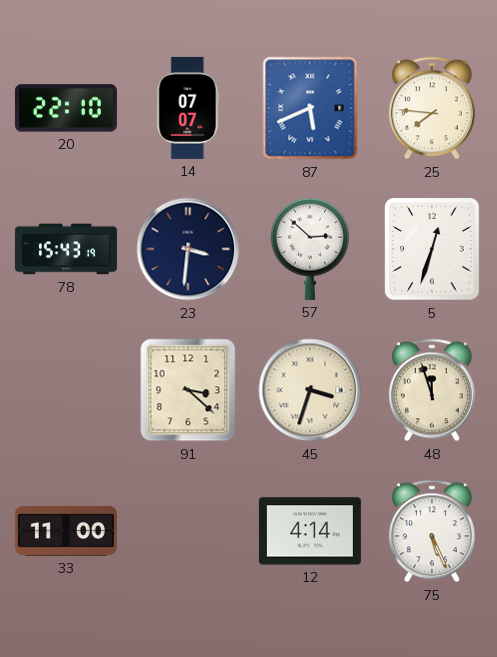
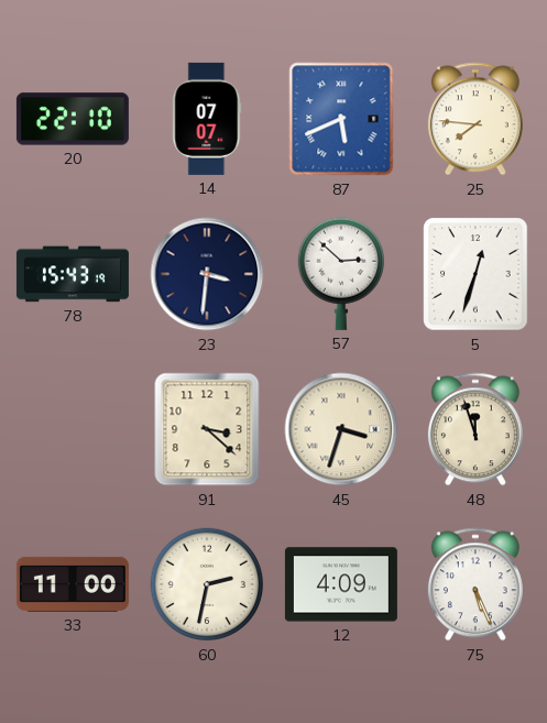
60: none -> 2:32 (207, 584)
12: 4:14 -> 4:09 (341, 584)
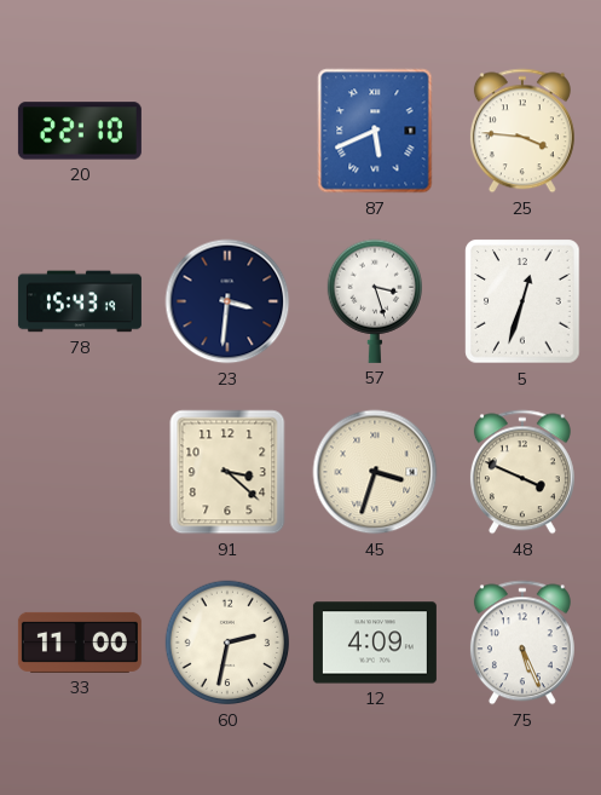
14: 07:07 -> none (207, 119)
25: 7:46 -> 3:46 (522, 131)
57: 2:52 -> 3:27 (374, 301)
48: 11:57 -> 3:49 (522, 472)
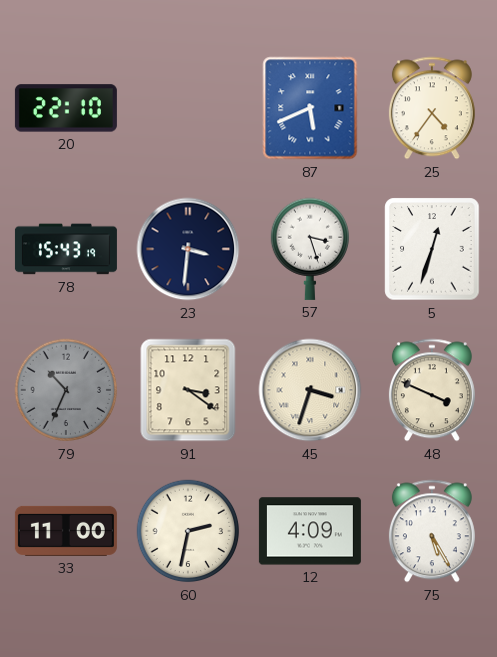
25: 3:46 -> 4:36 (432, 108)
79: none -> 10:34 (66, 390)
91: 3:22 -> 3:21 (188, 390)
75: 5:26 -> 5:25 (432, 531)
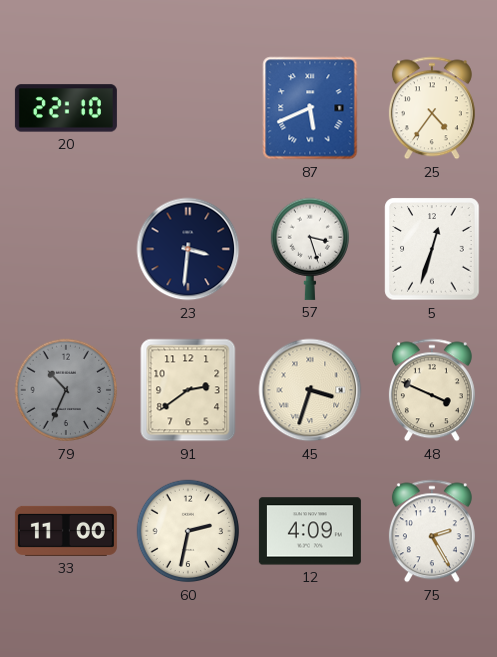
78: 15:43 -> none (66, 249)
91: 3:21 -> 2:39 (188, 390)
75: 5:25 -> 2:25 (432, 531)
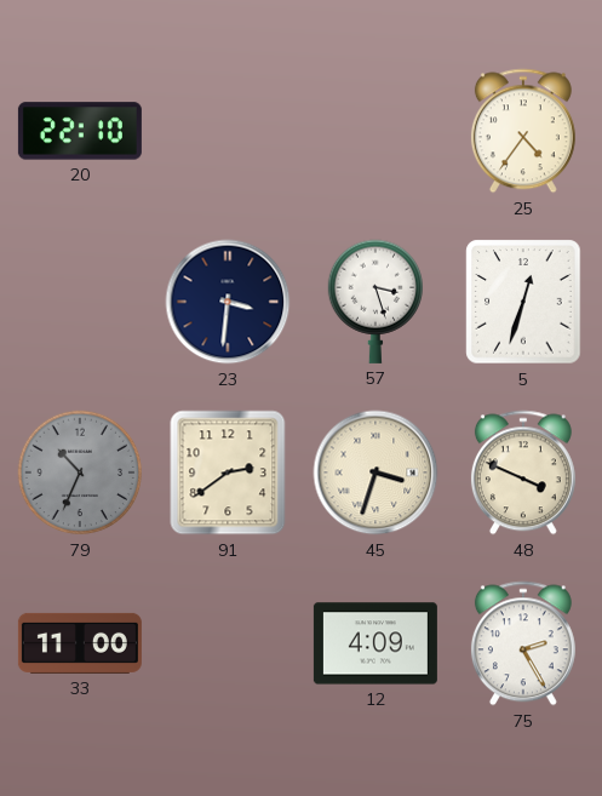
87: 5:41 -> none (310, 108)
60: 2:32 -> none (188, 531)
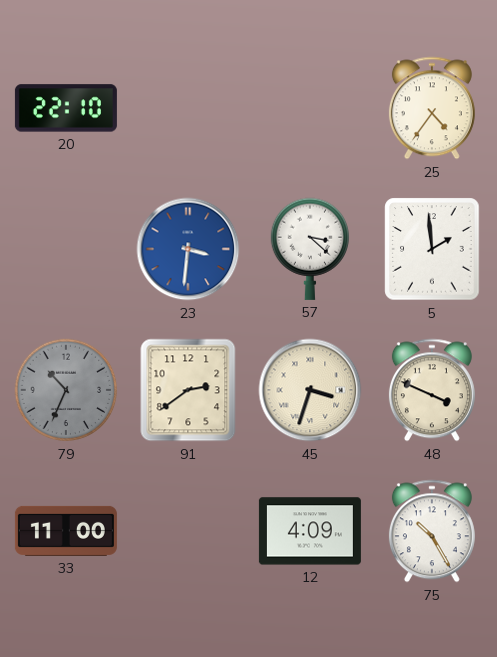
23 dial: navy -> blue (188, 249)
57: 3:27 -> 3:22 (309, 249)
5: 12:33 -> 1:59 (432, 249)
75: 2:25 -> 10:25 (432, 531)
